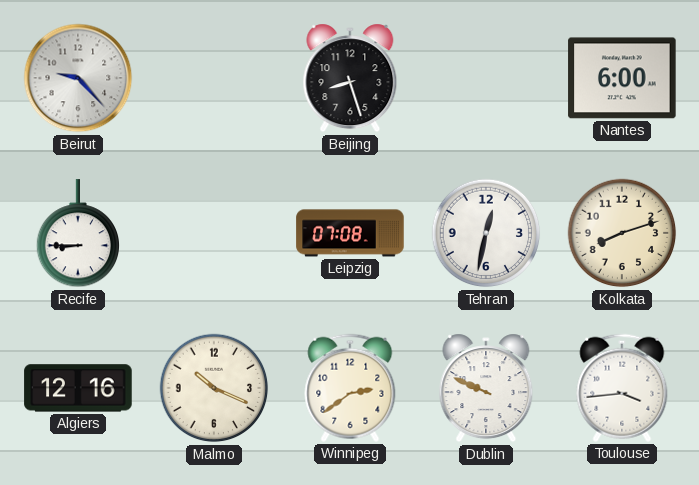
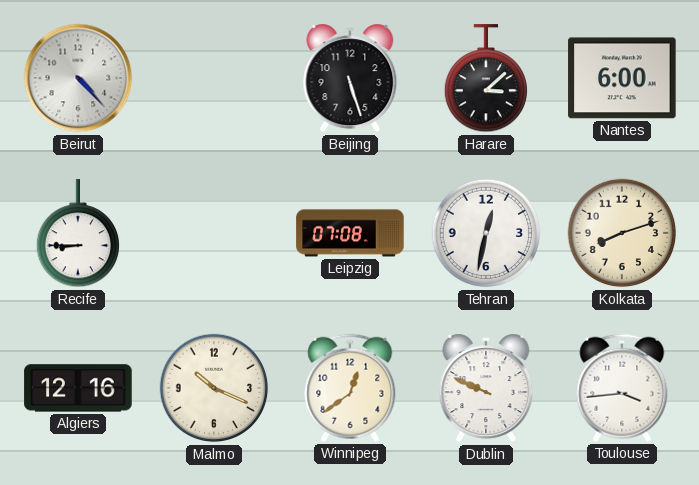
Beirut: 9:23 -> 4:23 (78, 78)
Beijing: 8:27 -> 5:27 (350, 78)
Harare: none -> 3:08 (485, 79)
Winnipeg: 2:39 -> 12:39 (350, 388)
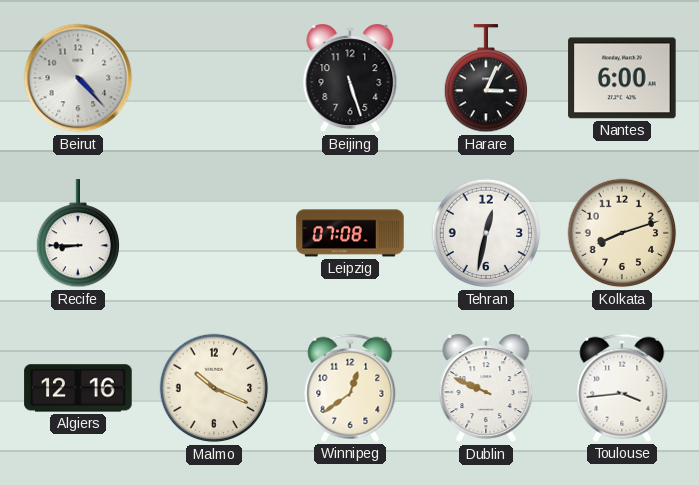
Harare: 3:08 -> 3:04 (485, 79)
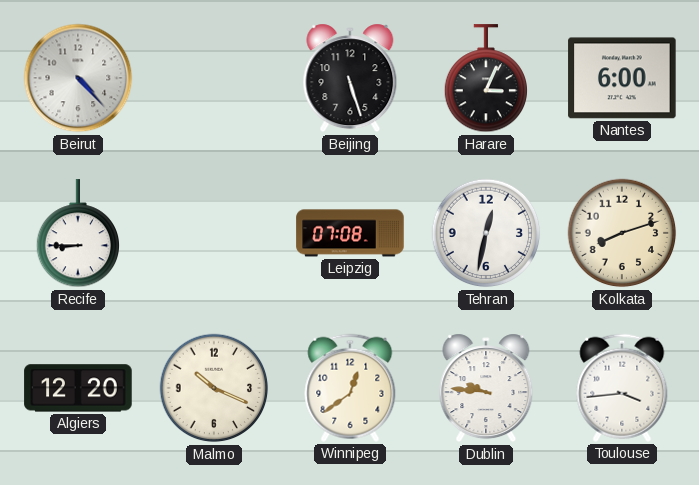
Algiers: 12:16 -> 12:20 (78, 388)
Dublin: 9:49 -> 9:46 (486, 388)
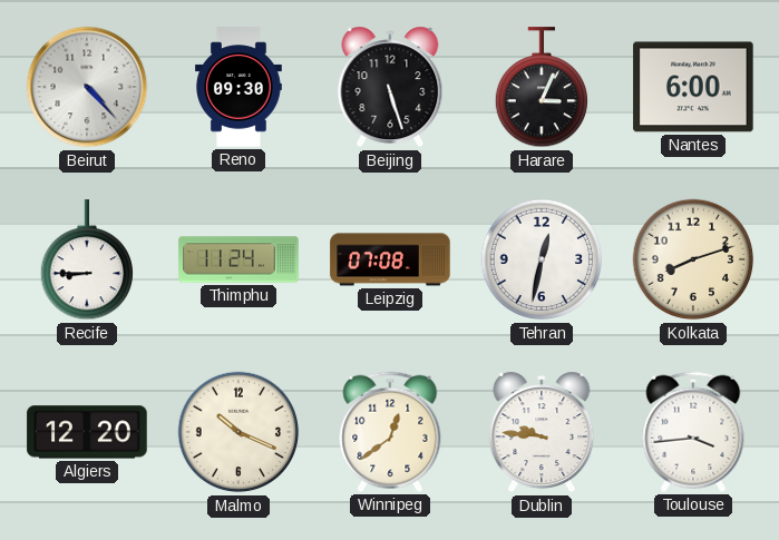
Reno: none -> 09:30 (238, 87)
Thimphu: none -> 11:24 (238, 259)
